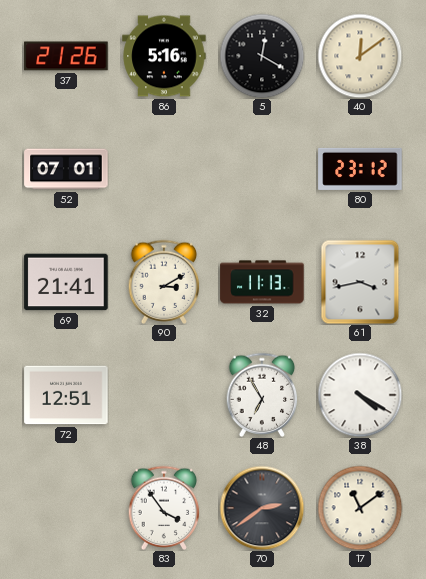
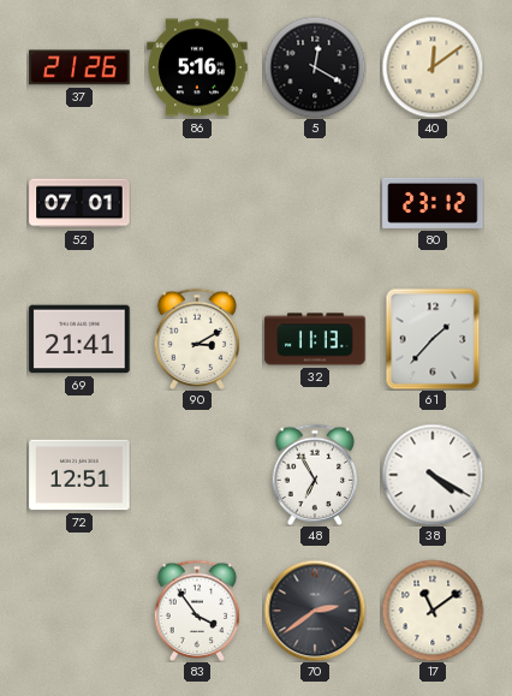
61: 3:43 -> 1:37 (433, 339)
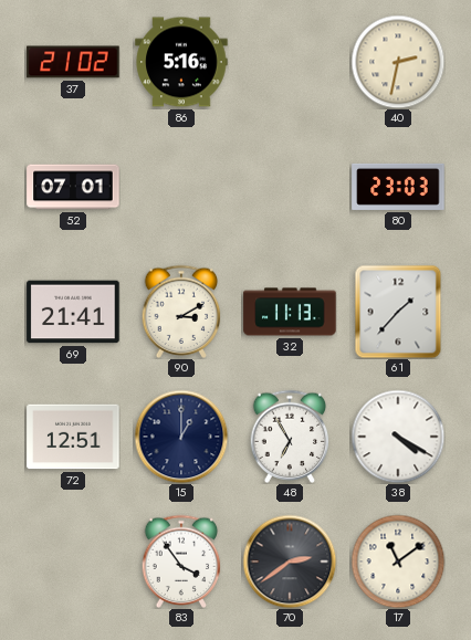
37: 21:26 -> 21:02 (73, 62)
5: 12:20 -> none (315, 67)
40: 12:09 -> 2:32 (398, 62)
80: 23:12 -> 23:03 (398, 187)
15: none -> 1:00 (181, 437)
